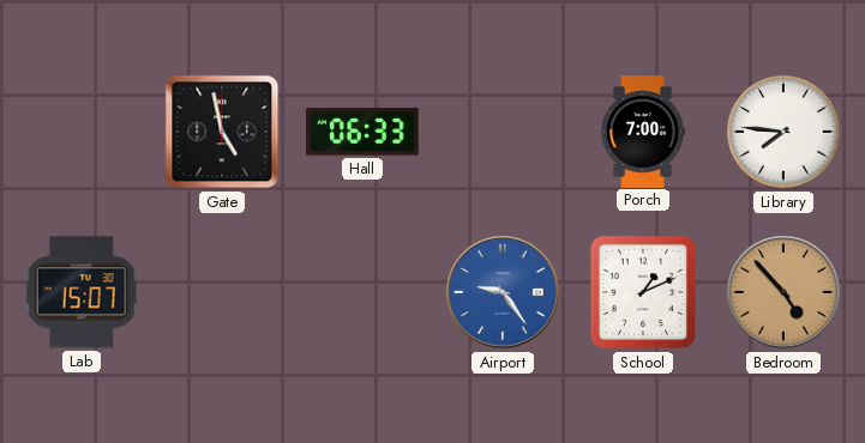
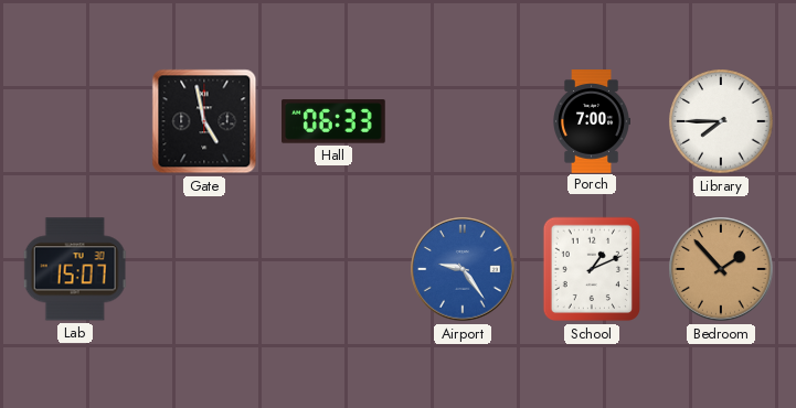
Library: 7:46 -> 7:45 (721, 121)
Bedroom: 4:53 -> 1:53 (721, 269)
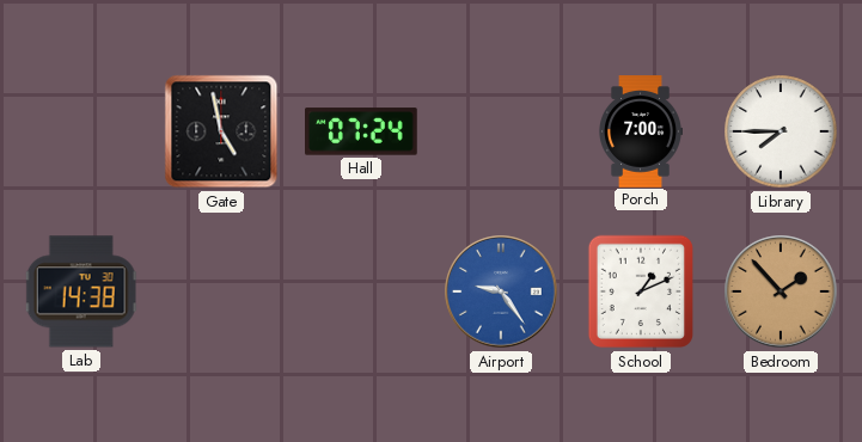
Hall: 06:33 -> 07:24 (362, 131)
Lab: 15:07 -> 14:38 (81, 291)
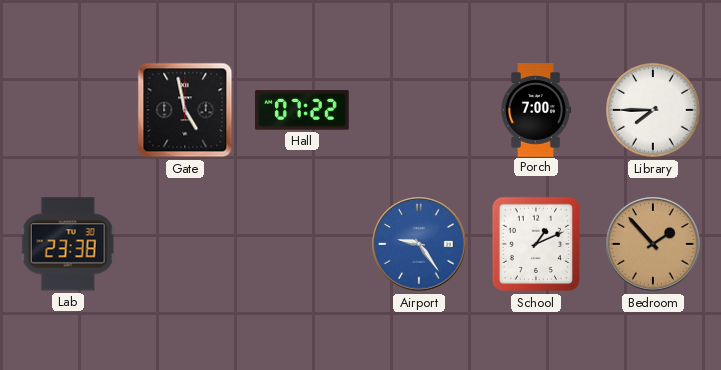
Hall: 07:24 -> 07:22 (303, 110)
Lab: 14:38 -> 23:38 (68, 244)
